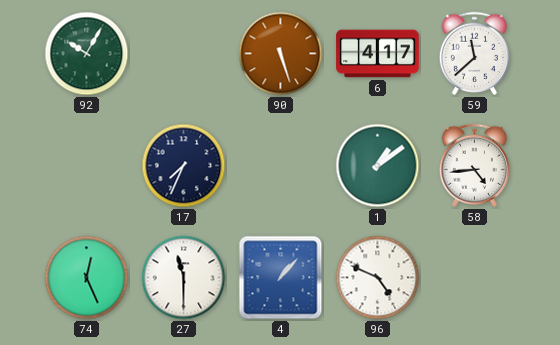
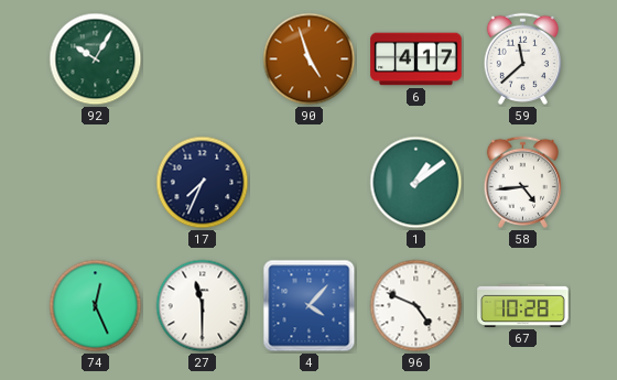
90: 5:27 -> 4:57 (310, 59)
4: 1:07 -> 4:07 (310, 306)
67: none -> 10:28 (523, 305)
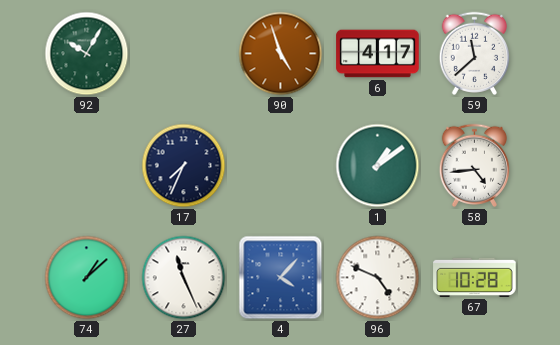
74: 12:26 -> 1:08 (87, 278)
27: 11:30 -> 11:26 (184, 278)
